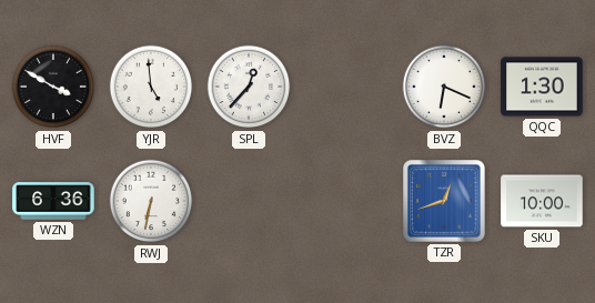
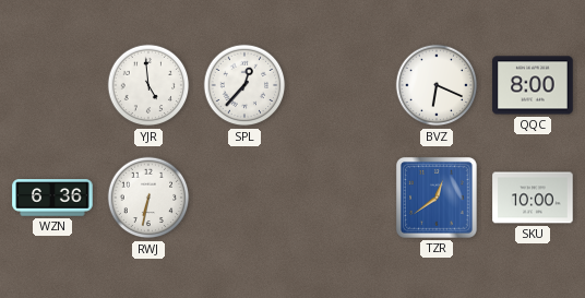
HVF: 3:50 -> none (53, 87)
QQC: 1:30 -> 8:00 (533, 85)
TZR: 12:42 -> 12:39 (437, 198)
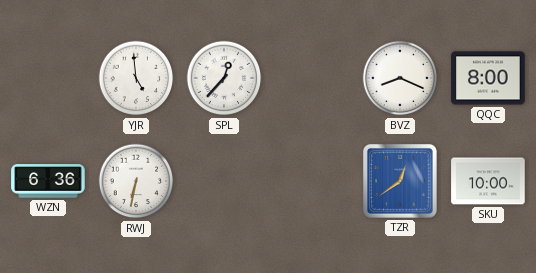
BVZ: 6:19 -> 8:19 (400, 78)
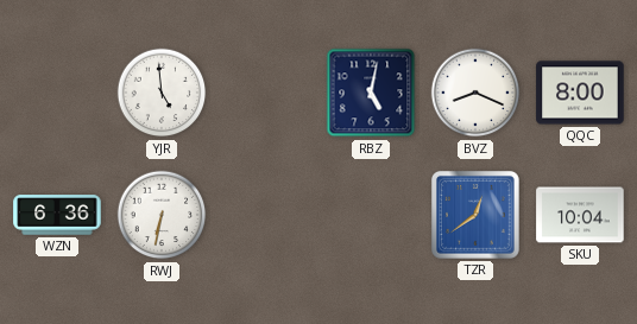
SPL: 12:37 -> none (224, 78)
RBZ: none -> 5:02 (371, 93)
SKU: 10:00 -> 10:04 (580, 215)
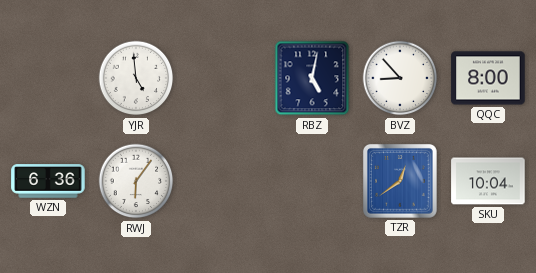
BVZ: 8:19 -> 8:53 (400, 78)
RWJ: 6:32 -> 6:06 (136, 181)
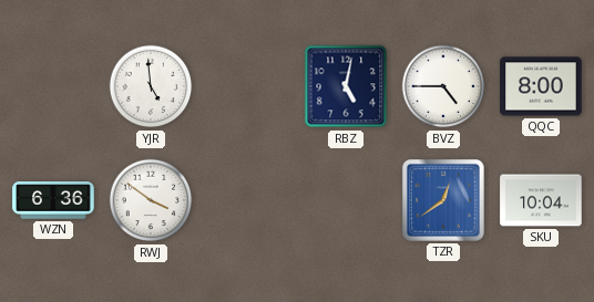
BVZ: 8:53 -> 4:45 (443, 86)
RWJ: 6:06 -> 3:51 (151, 200)
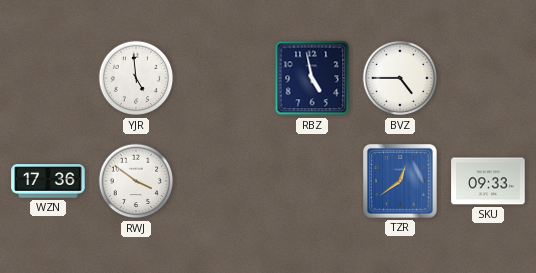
RBZ: 5:02 -> 4:58 (312, 78)
QQC: 8:00 -> none (541, 86)
WZN: 6:36 -> 17:36 (48, 181)
SKU: 10:04 -> 09:33 (488, 181)
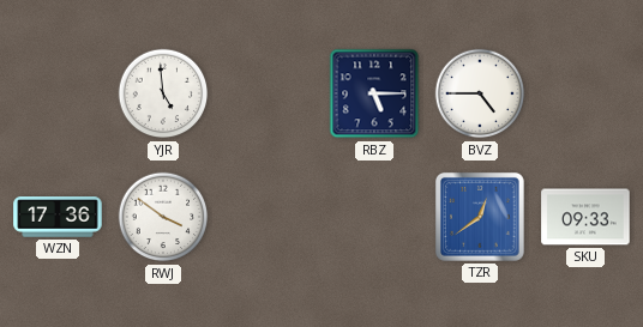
RBZ: 4:58 -> 5:15 (374, 93)
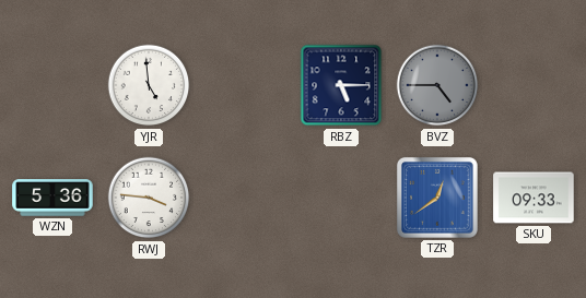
BVZ dial: white -> grey (437, 85)
WZN: 17:36 -> 5:36 (52, 198)
RWJ: 3:51 -> 3:46 (149, 198)
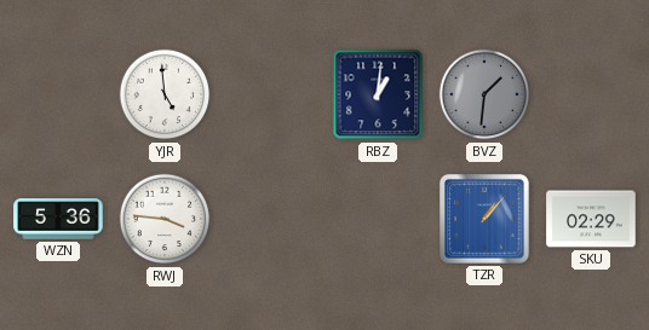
RBZ: 5:15 -> 1:01 (378, 94)
BVZ: 4:45 -> 1:31 (484, 94)
TZR: 12:39 -> 1:07 (484, 219)
SKU: 09:33 -> 02:29 (591, 219)
